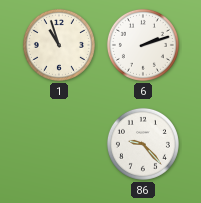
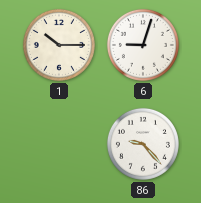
1: 10:57 -> 10:15 (59, 45)
6: 2:12 -> 9:03 (143, 45)
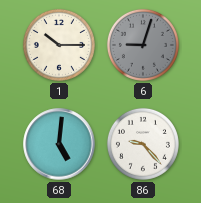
6 dial: white -> grey (143, 45)
68: none -> 5:01 (59, 144)
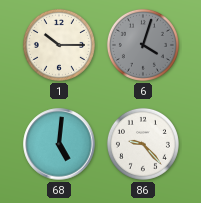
6: 9:03 -> 4:03 (143, 45)
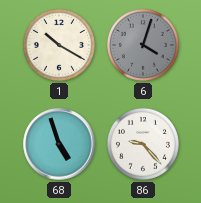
1: 10:15 -> 10:20 (59, 45)
68: 5:01 -> 4:57 (59, 144)
